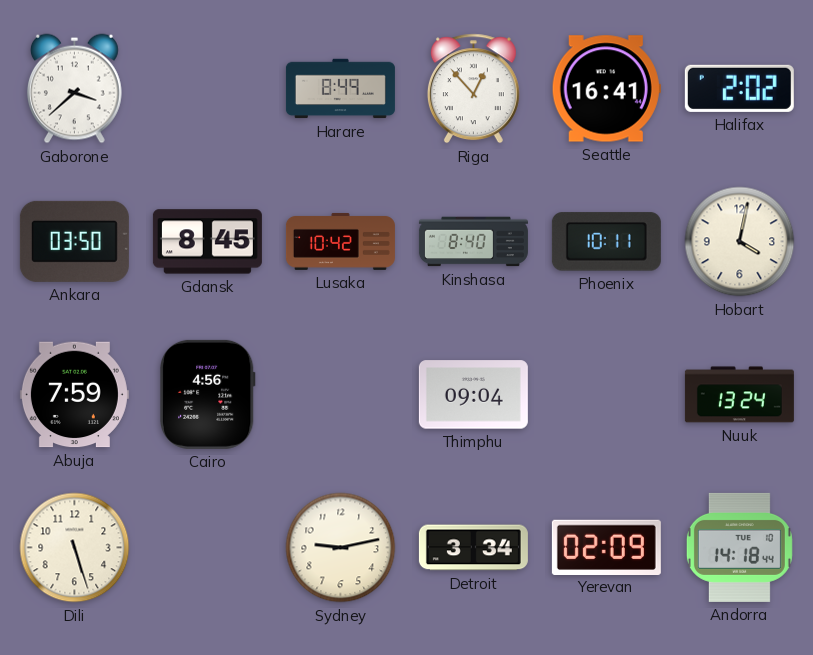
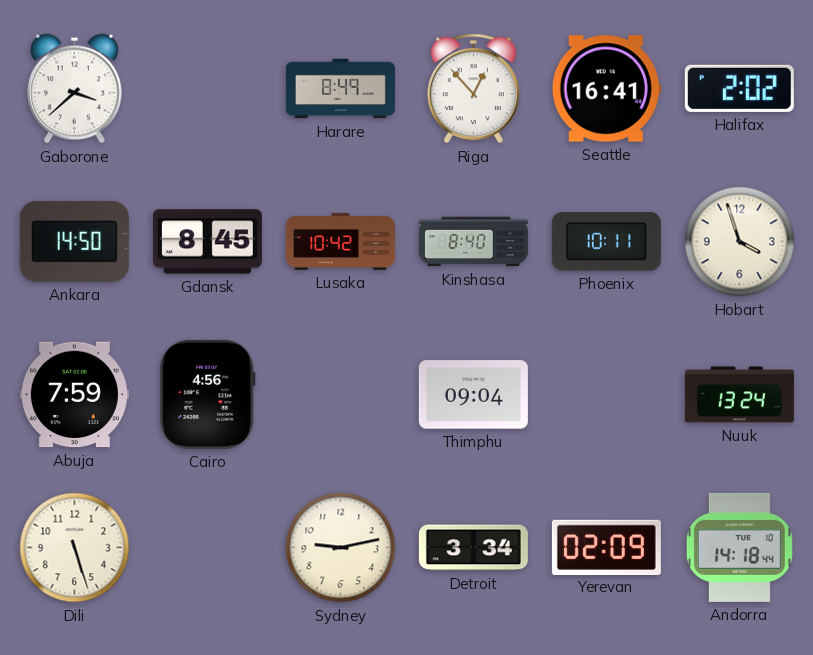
Ankara: 03:50 -> 14:50 (74, 241)
Hobart: 4:02 -> 3:57 (740, 242)
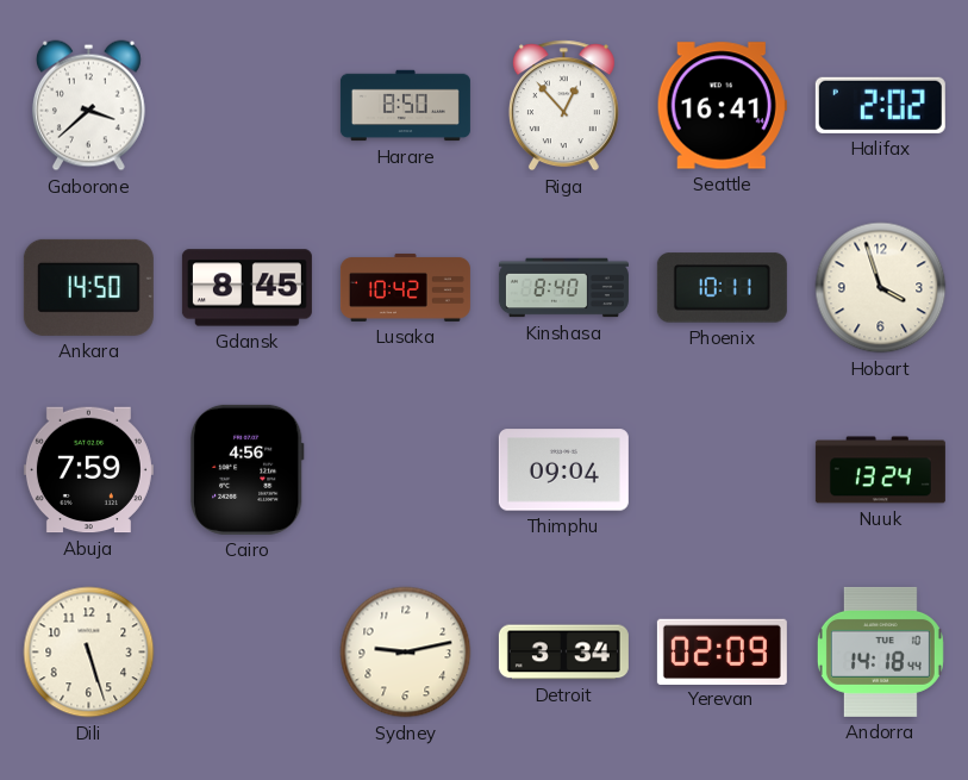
Harare: 8:49 -> 8:50 (405, 106)
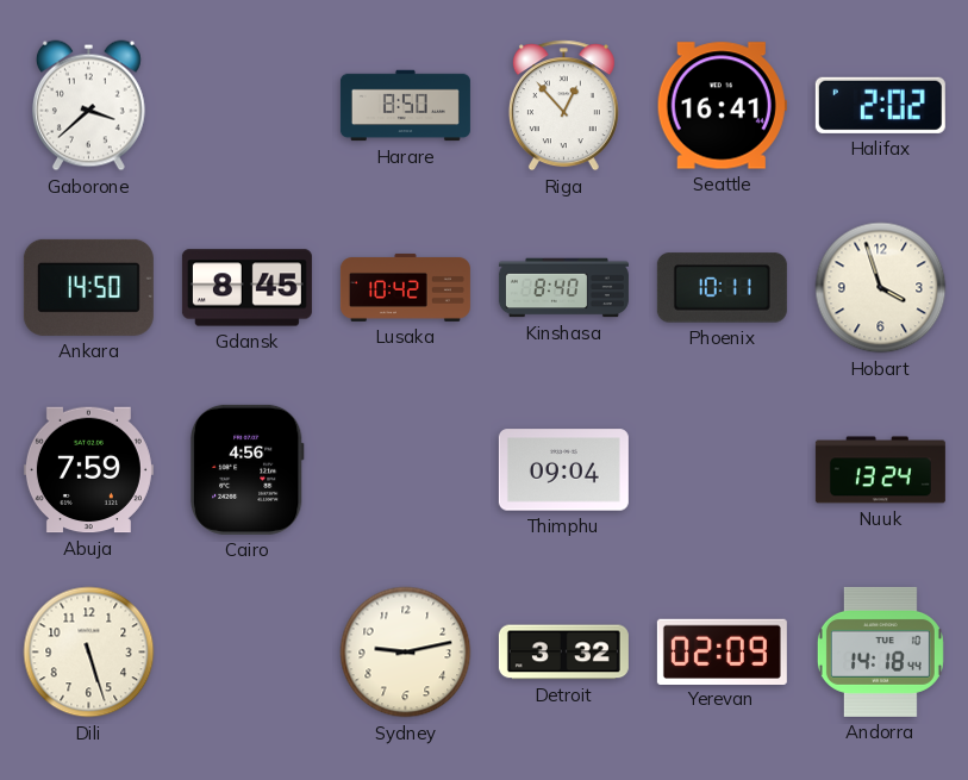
Detroit: 3:34 -> 3:32 (563, 653)
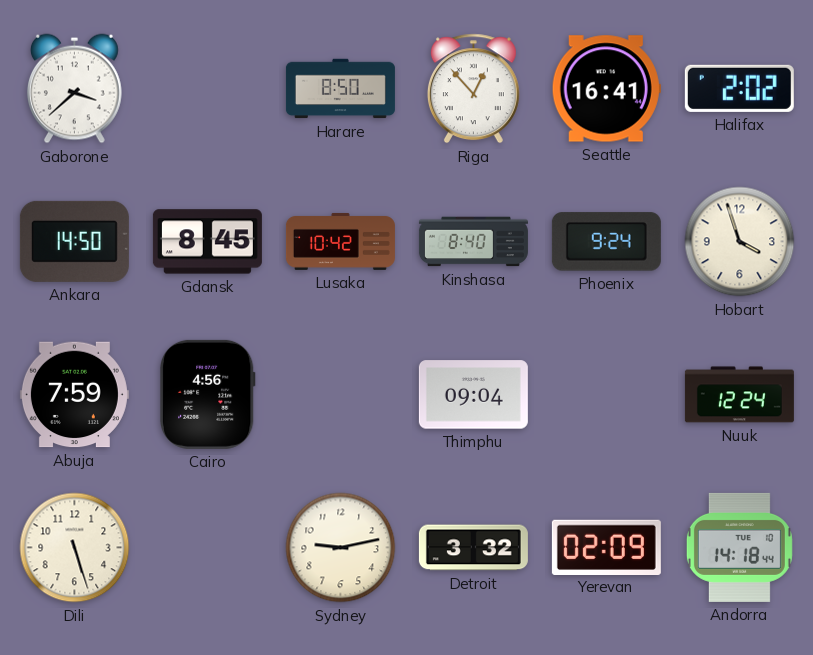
Phoenix: 10:11 -> 9:24 (606, 242)
Nuuk: 13:24 -> 12:24 (739, 395)
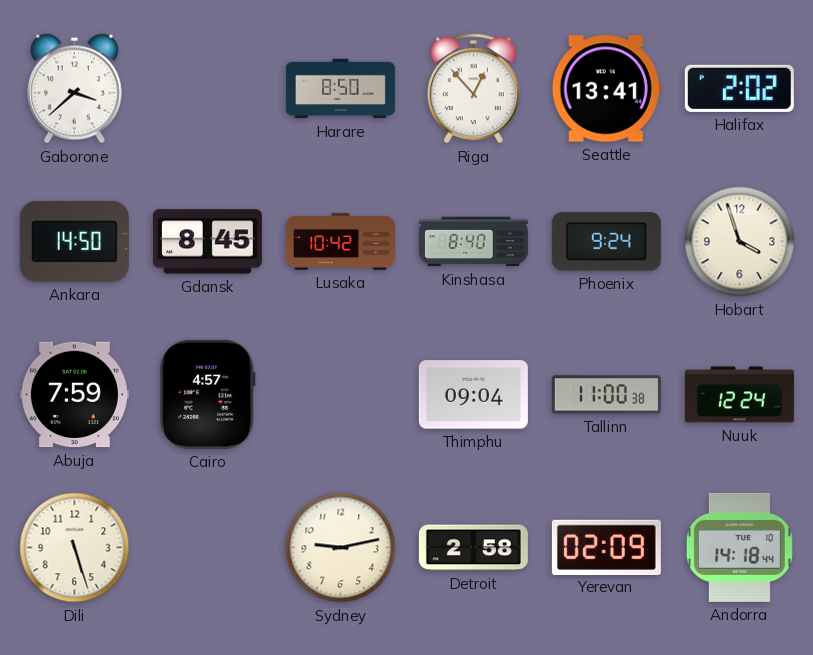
Seattle: 16:41 -> 13:41 (606, 89)
Cairo: 4:56 -> 4:57 (207, 394)
Tallinn: none -> 11:00 (606, 395)
Detroit: 3:32 -> 2:58 (473, 548)
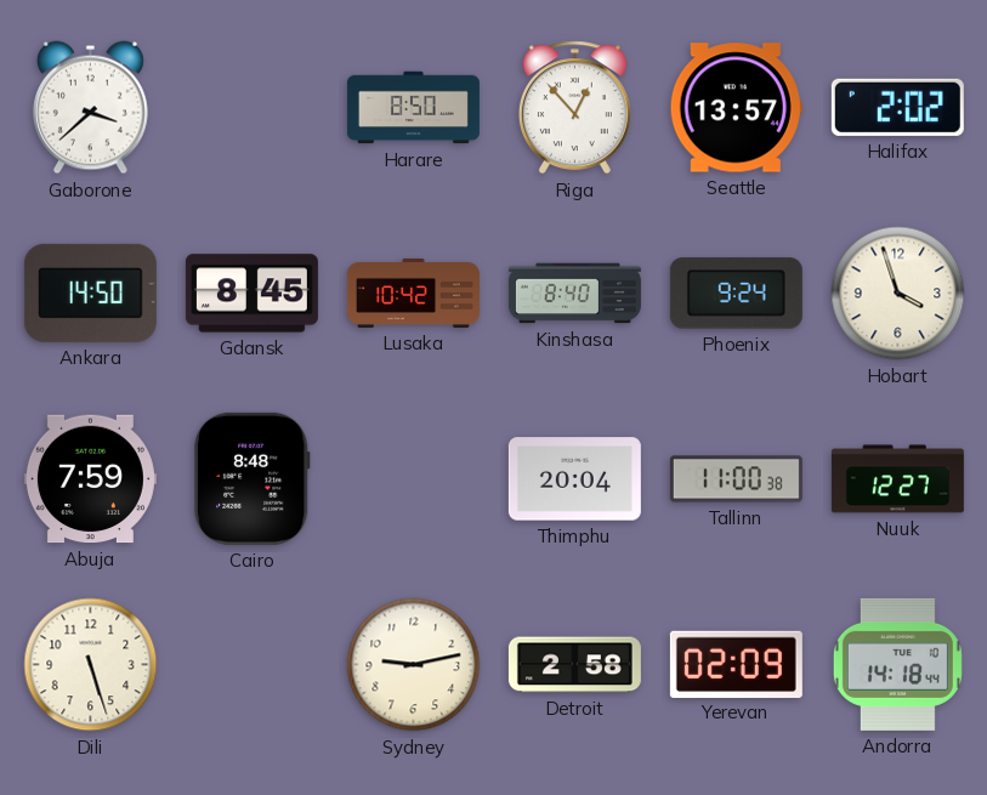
Seattle: 13:41 -> 13:57 (736, 108)
Cairo: 4:57 -> 8:48 (251, 478)
Thimphu: 09:04 -> 20:04 (574, 479)
Nuuk: 12:24 -> 12:27 (897, 479)
